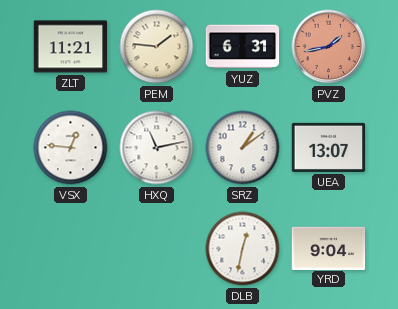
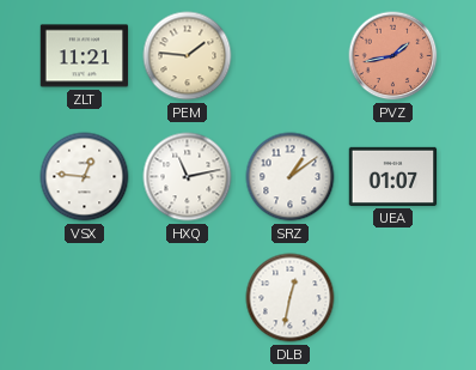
YUZ: 6:31 -> none (243, 47)
UEA: 13:07 -> 01:07 (393, 176)
YRD: 9:04 -> none (329, 248)
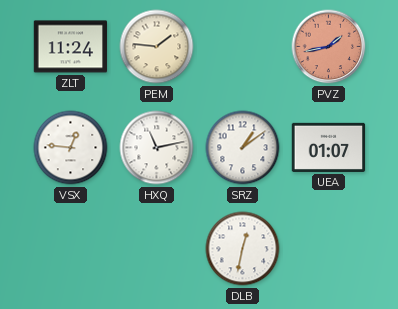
ZLT: 11:21 -> 11:24 (71, 47)
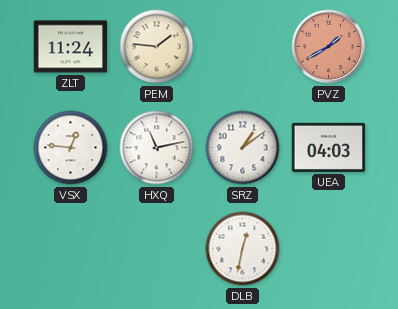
PVZ: 1:43 -> 1:40 (329, 47)
UEA: 01:07 -> 04:03 (329, 147)
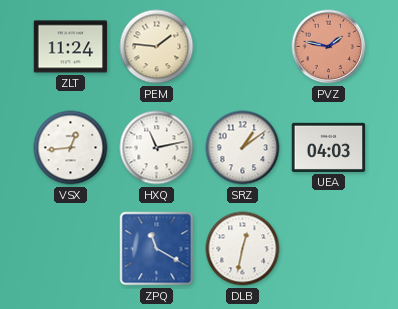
PVZ: 1:40 -> 1:47 (329, 47)
VSX: 12:46 -> 12:44 (71, 148)
ZPQ: none -> 11:20 (157, 249)
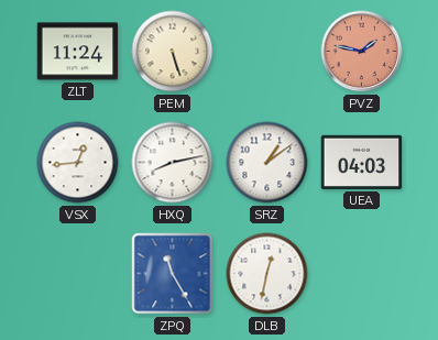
PEM: 1:46 -> 5:27 (173, 52)
HXQ: 11:13 -> 8:13 (173, 163)
ZPQ: 11:20 -> 11:25 (173, 274)
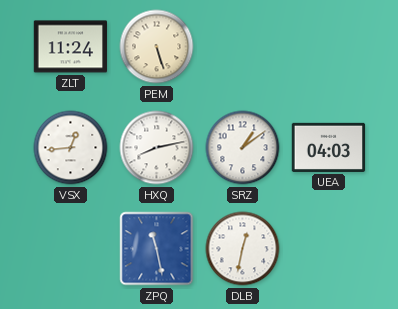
PVZ: 1:47 -> none (362, 52)
ZPQ: 11:25 -> 11:28 (157, 249)
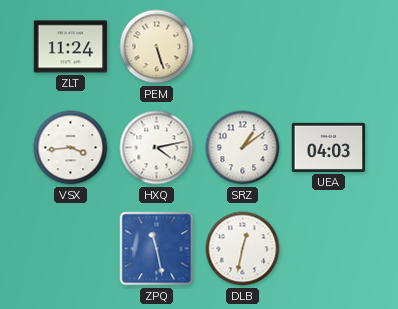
VSX: 12:44 -> 3:44 (71, 148)
HXQ: 8:13 -> 4:13 (157, 148)
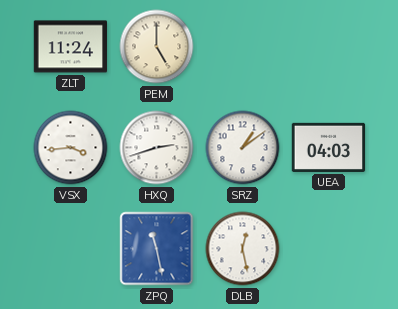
PEM: 5:27 -> 5:00 (157, 47)
HXQ: 4:13 -> 2:42 (157, 148)
DLB: 12:32 -> 12:28 (243, 249)
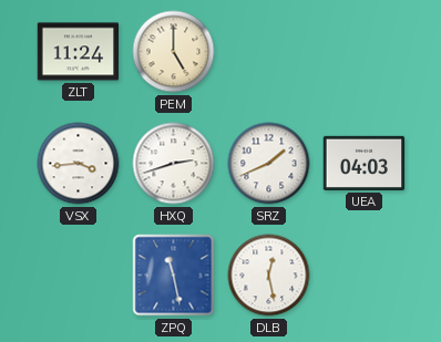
SRZ: 1:09 -> 1:41 (269, 164)
